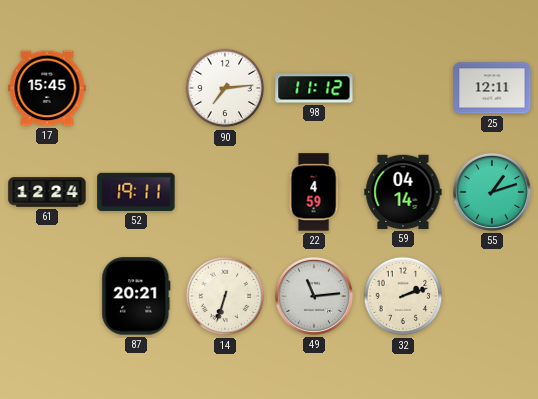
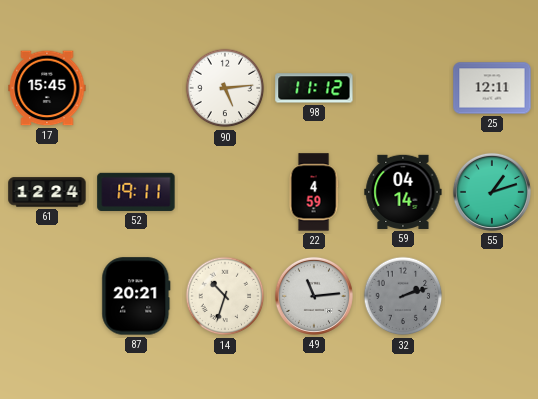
90: 7:14 -> 5:14 (225, 88)
14: 6:33 -> 10:33 (225, 296)
32 dial: cream -> grey (403, 296)
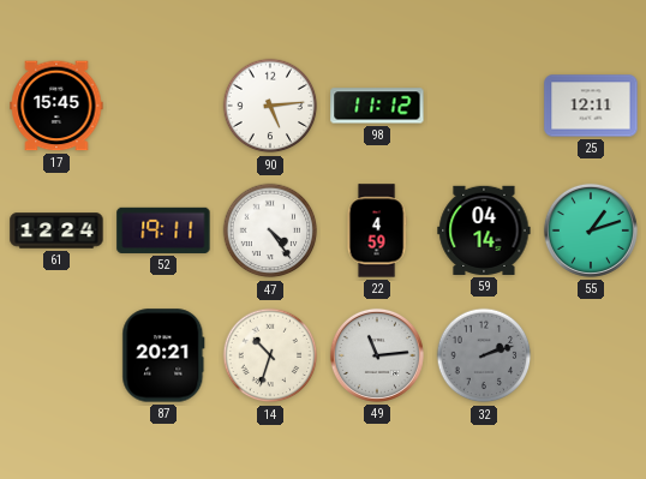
47: none -> 4:24 (270, 230)
